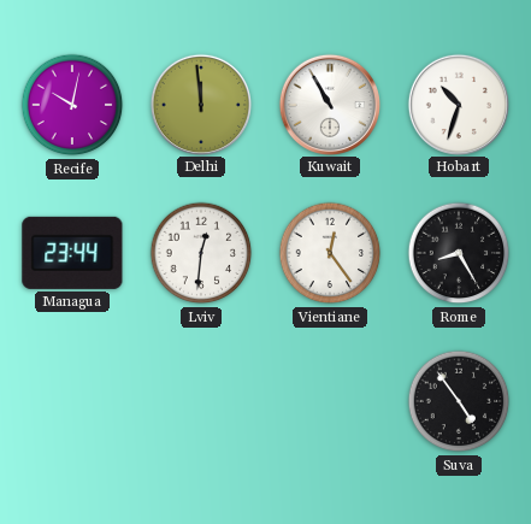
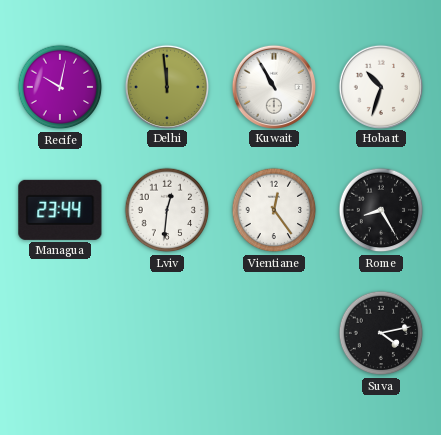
Suva: 4:54 -> 4:13 (381, 333)
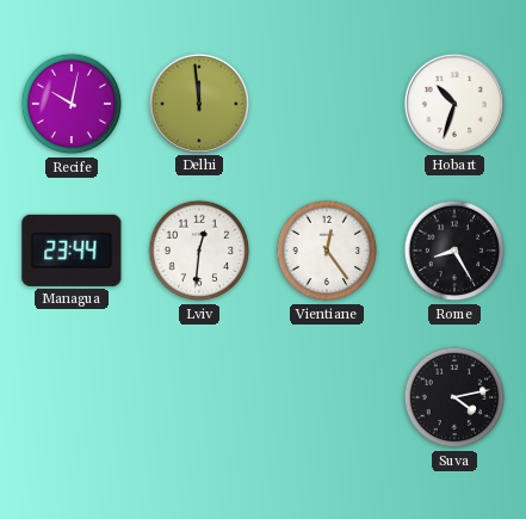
Kuwait: 10:55 -> none (273, 86)
